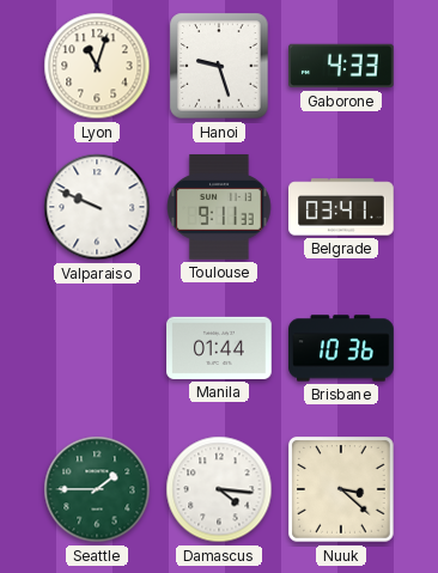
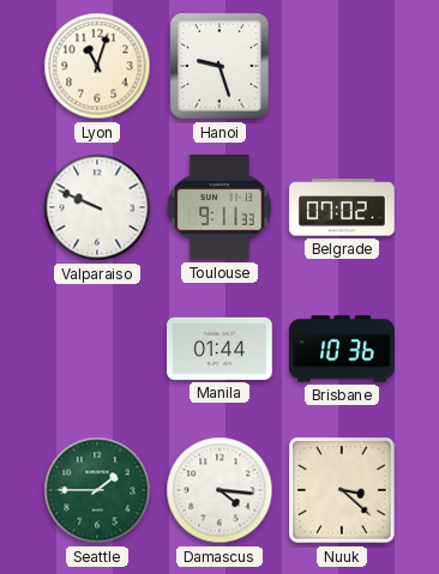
Gaborone: 4:33 -> none (342, 66)
Belgrade: 03:41 -> 07:02 (343, 207)
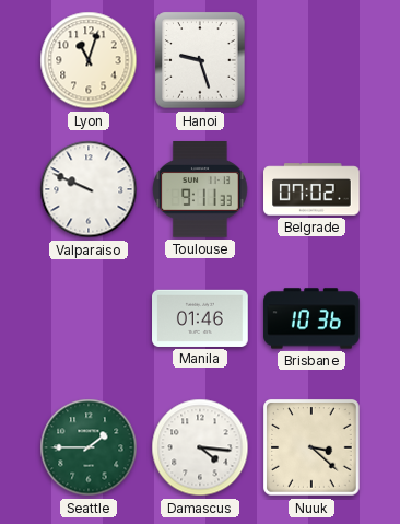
Manila: 01:44 -> 01:46 (201, 318)
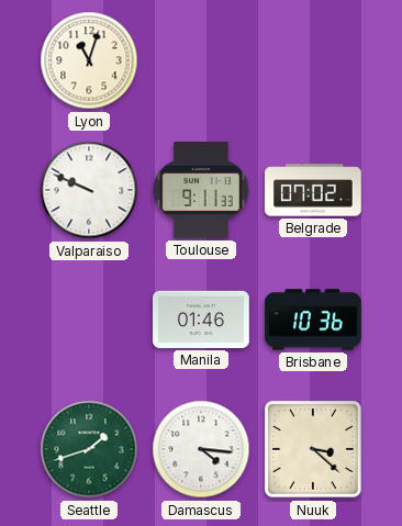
Hanoi: 9:27 -> none (200, 60)
Seattle: 1:45 -> 1:42 (89, 449)
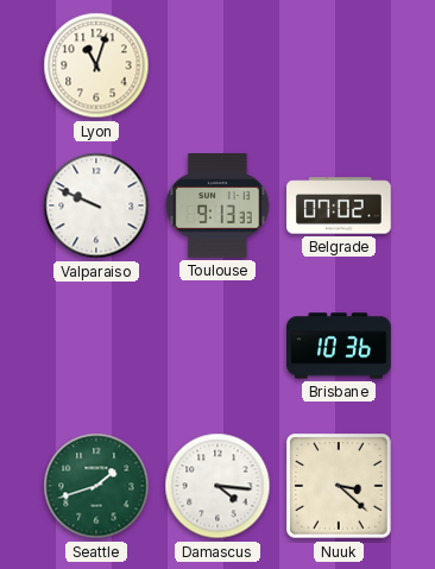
Toulouse: 9:11 -> 9:13 (218, 207)
Manila: 01:46 -> none (202, 320)
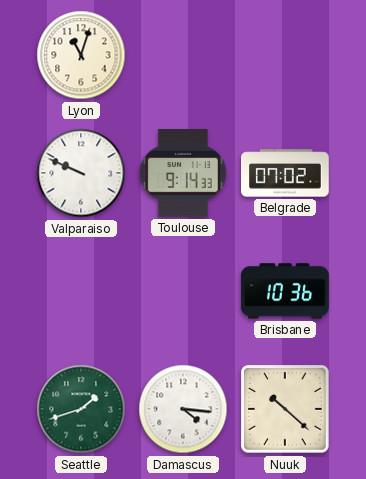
Toulouse: 9:13 -> 9:14 (183, 174)
Nuuk: 3:22 -> 10:22 (285, 409)
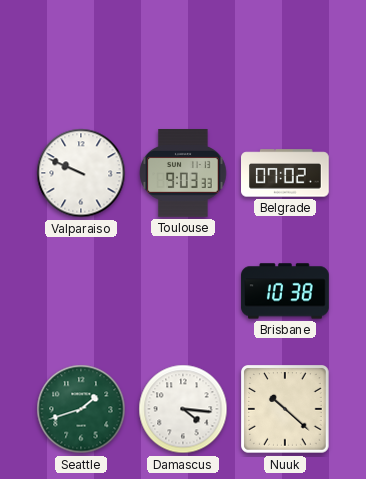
Lyon: 11:03 -> none (81, 55)
Toulouse: 9:14 -> 9:03 (183, 174)
Brisbane: 10:36 -> 10:38 (285, 291)
